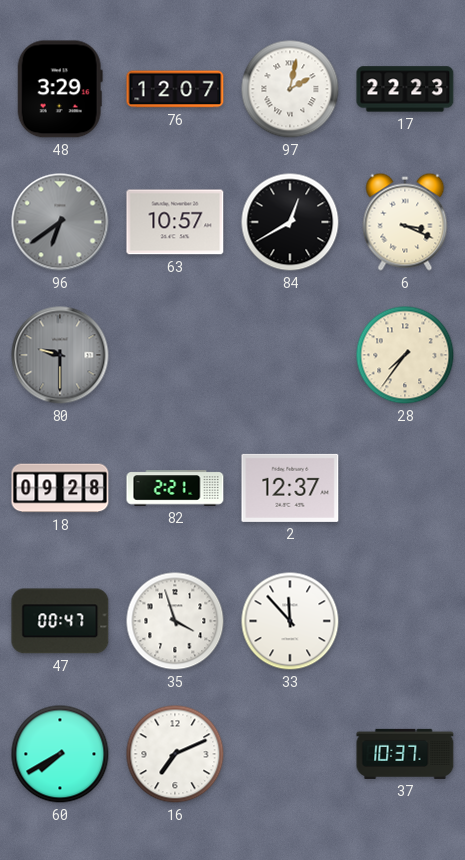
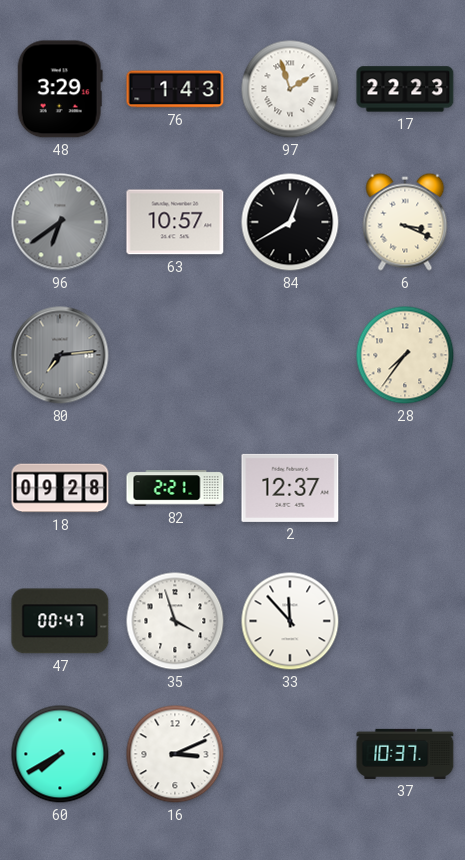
76: 12:07 -> 1:43 (175, 89)
97: 2:02 -> 1:57 (290, 89)
80: 9:30 -> 7:14 (60, 355)
16: 7:11 -> 3:11 (175, 754)
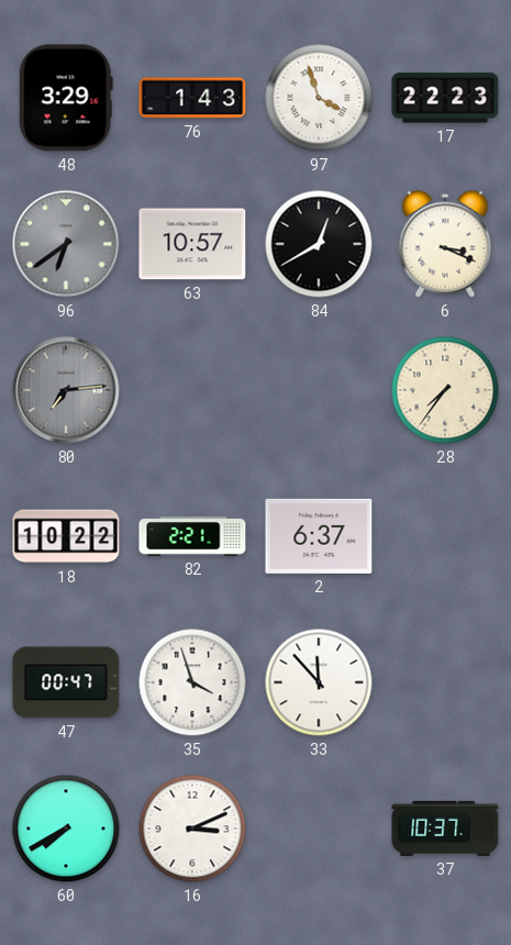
97: 1:57 -> 3:57 (319, 98)
18: 09:28 -> 10:22 (66, 536)
2: 12:37 -> 6:37 (319, 536)
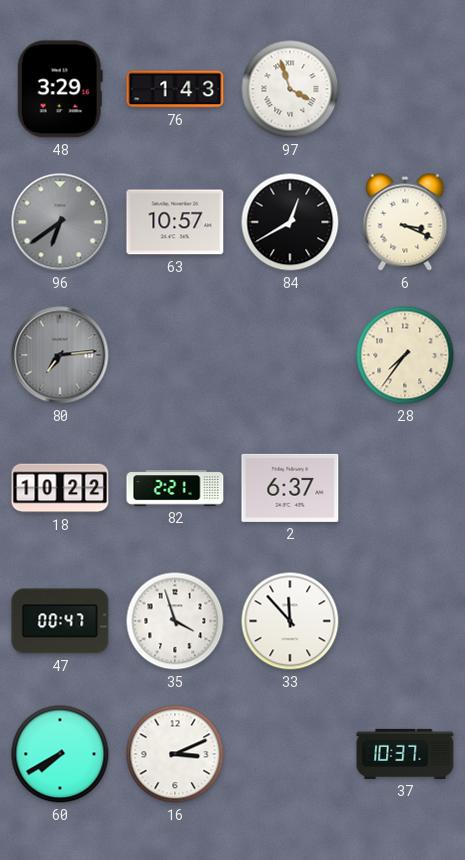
17: 22:23 -> none (445, 98)
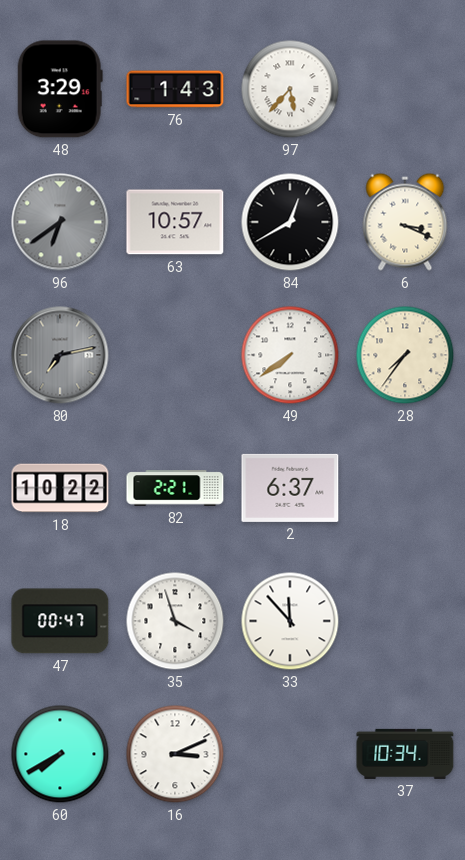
97: 3:57 -> 5:37 (290, 89)
80: 7:14 -> 7:13 (60, 355)
49: none -> 7:39 (290, 355)
37: 10:37 -> 10:34 (405, 754)
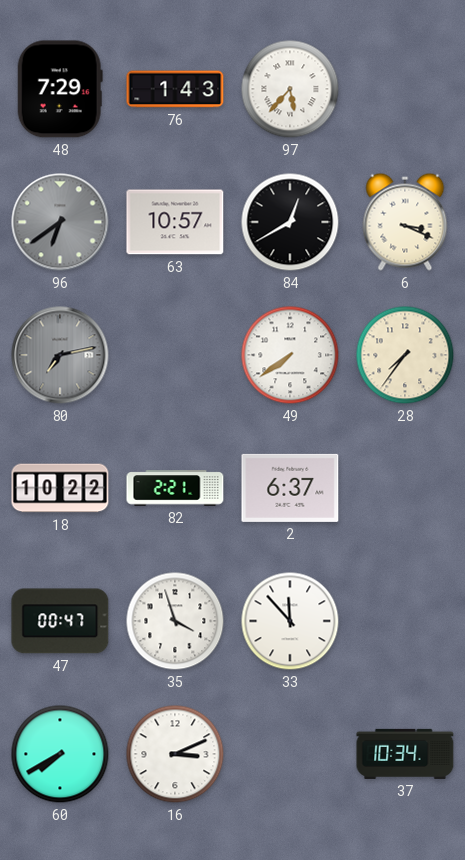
48: 3:29 -> 7:29 (60, 89)
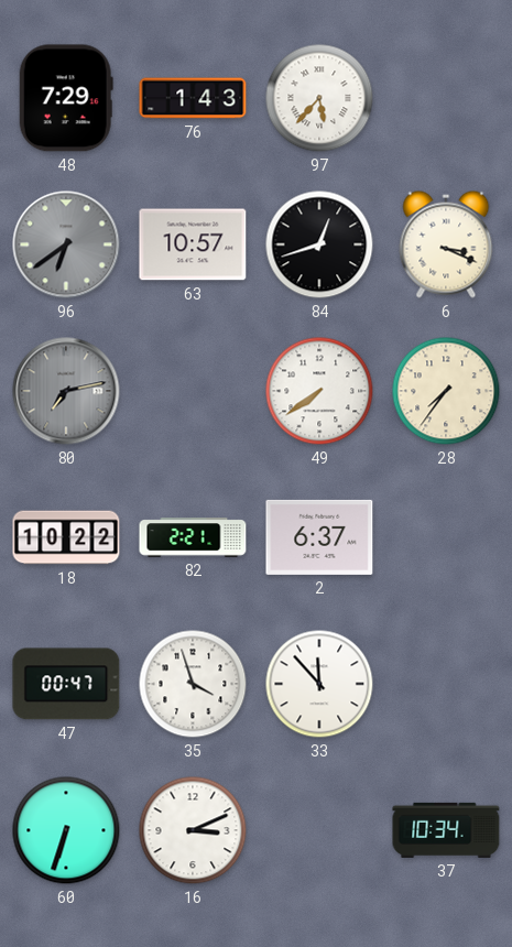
84: 12:40 -> 12:42 (319, 244)
60: 7:40 -> 6:33 (66, 830)
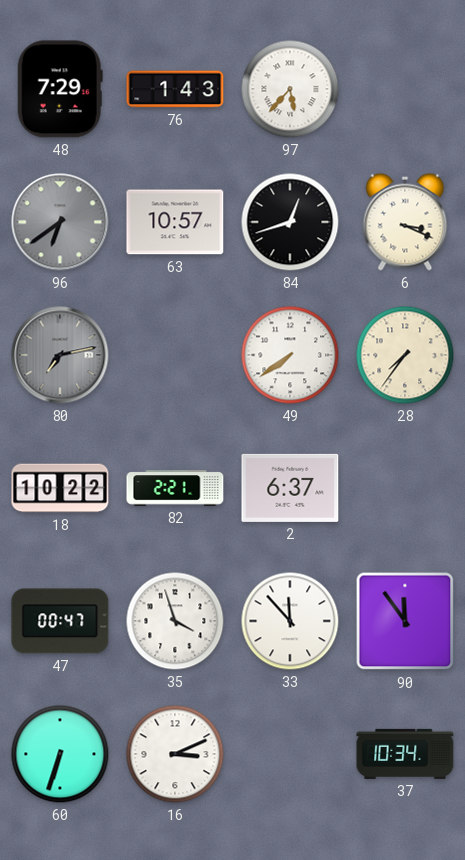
90: none -> 11:54 (405, 621)
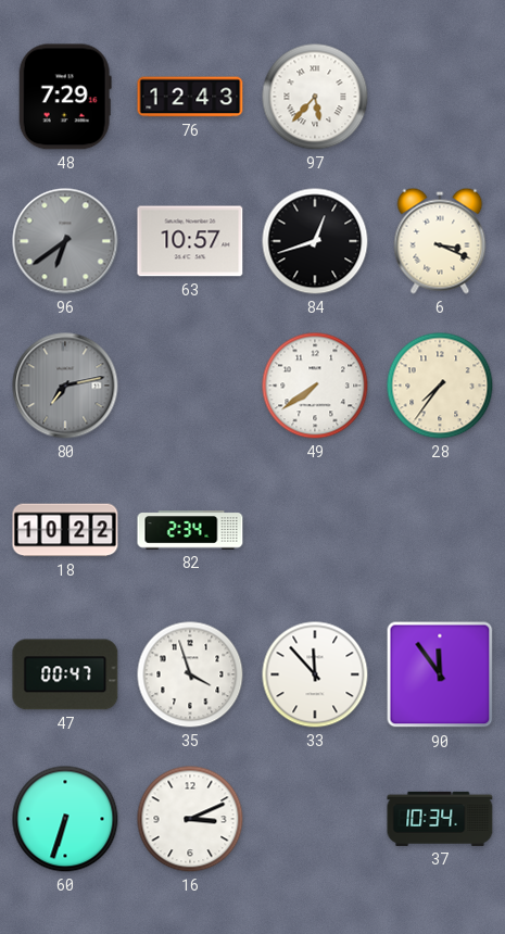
76: 1:43 -> 12:43 (190, 97)
82: 2:21 -> 2:34 (190, 530)
2: 6:37 -> none (290, 488)
